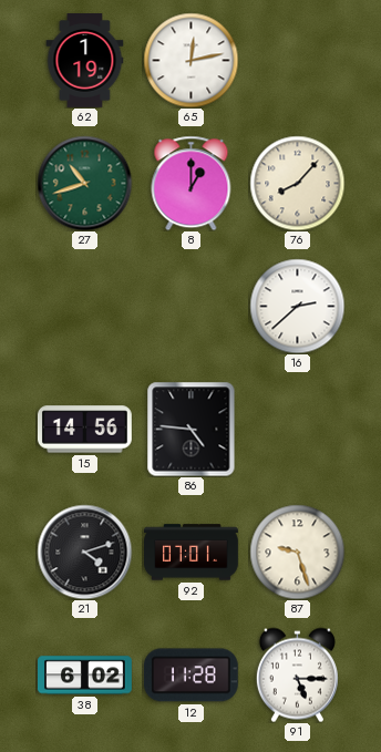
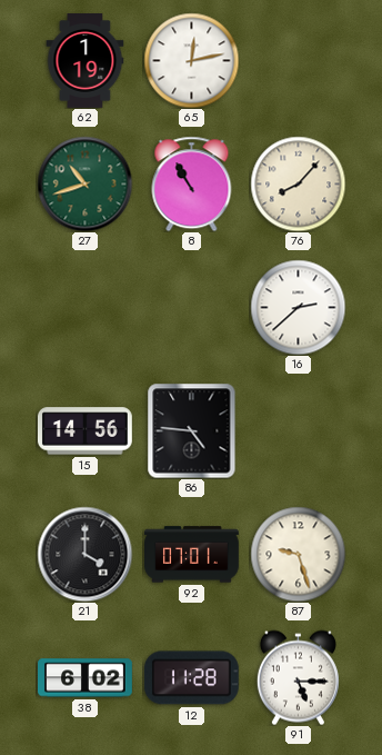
8: 1:00 -> 10:55 (192, 183)
21: 4:12 -> 4:00 (84, 554)
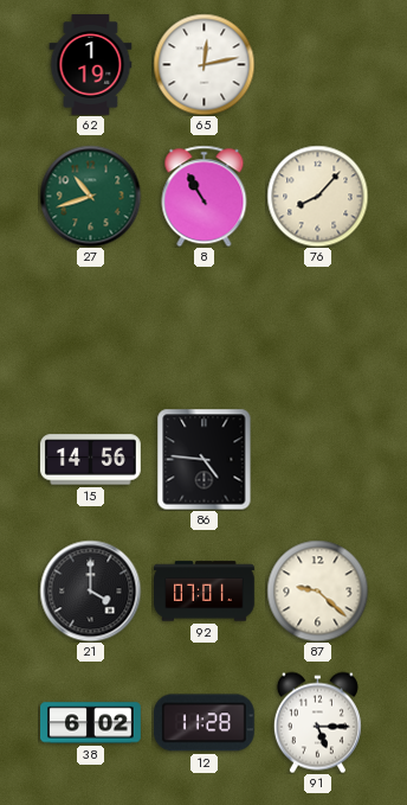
16: 2:38 -> none (298, 307)
87: 9:27 -> 9:22 (317, 590)
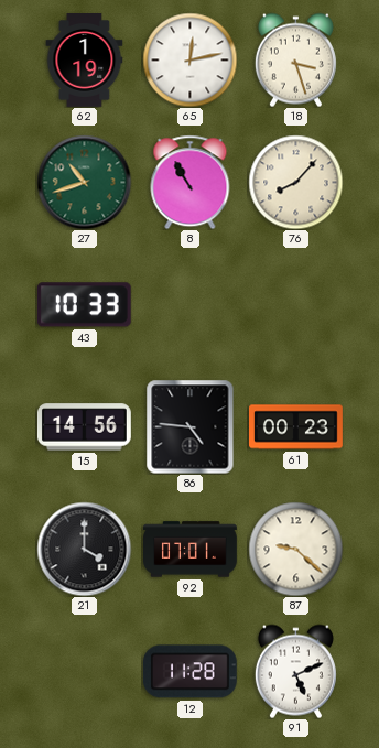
18: none -> 3:27 (295, 59)
43: none -> 10:33 (84, 305)
61: none -> 00:23 (296, 427)
38: 6:02 -> none (91, 723)
91: 5:15 -> 5:11 (295, 671)
